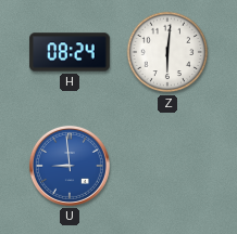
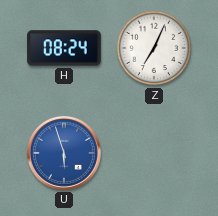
Z: 6:01 -> 7:04 (154, 48)
U: 8:59 -> 5:57 (64, 153)
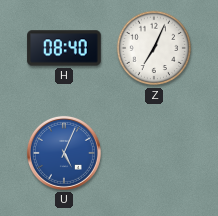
H: 08:24 -> 08:40 (64, 48)
U: 5:57 -> 5:04 (64, 153)
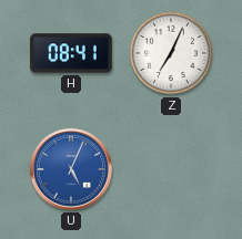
H: 08:40 -> 08:41 (71, 53)
